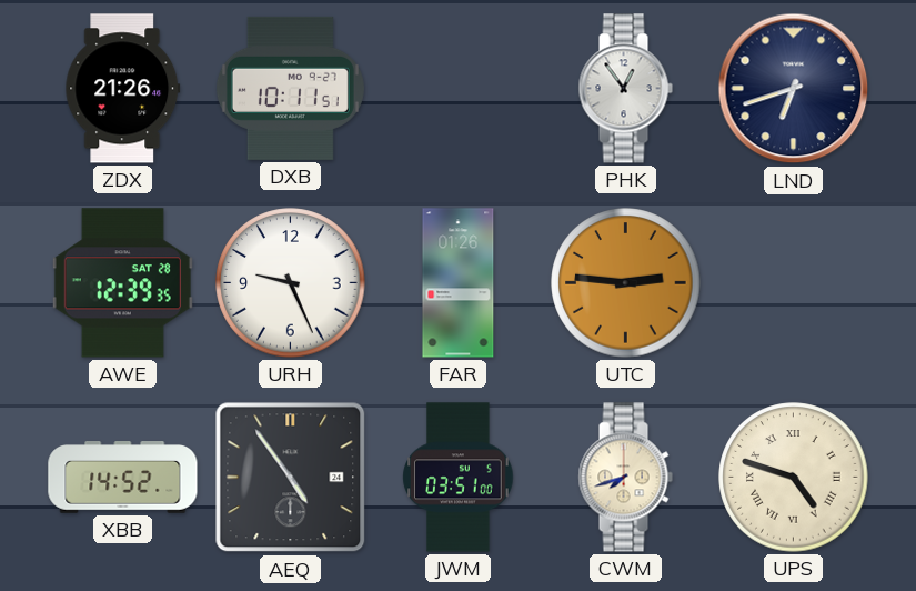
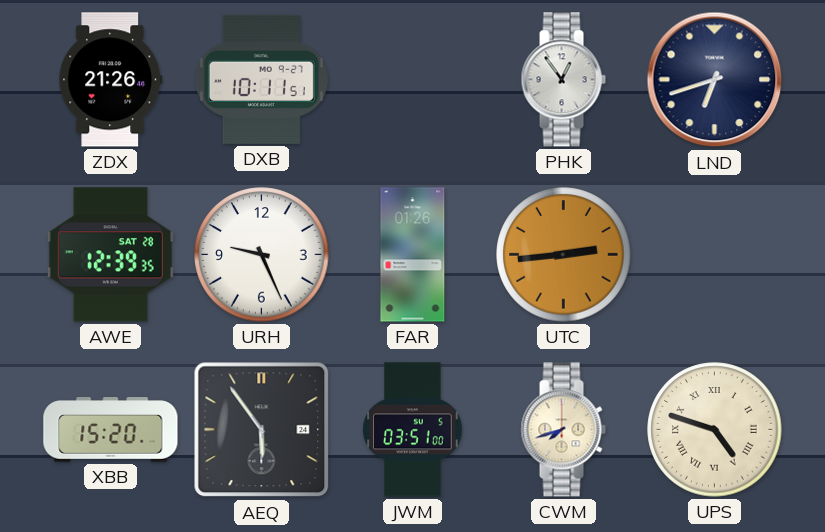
UTC: 2:46 -> 2:44 (564, 255)
XBB: 14:52 -> 15:20 (111, 430)
AEQ: 4:54 -> 5:54 (262, 430)
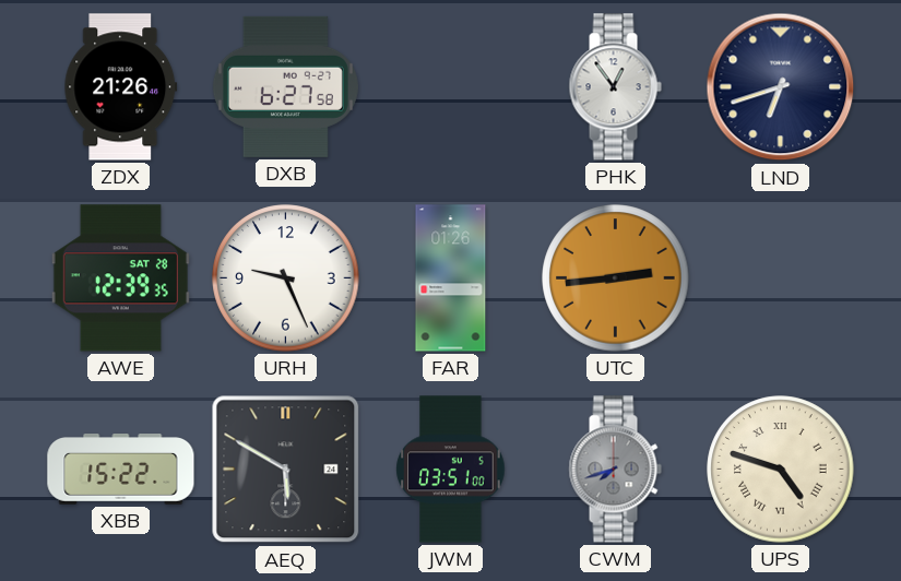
DXB: 10:11 -> 6:27 (285, 86)
XBB: 15:20 -> 15:22 (121, 470)
AEQ: 5:54 -> 5:50 (286, 470)
CWM dial: cream -> grey (615, 470)
